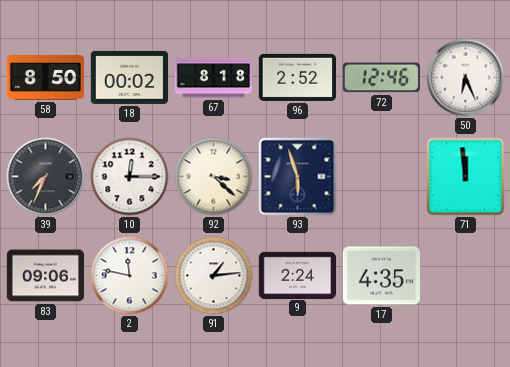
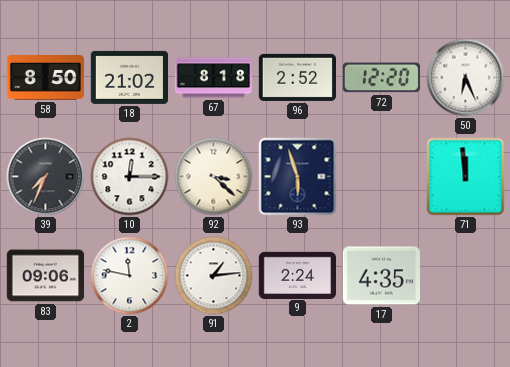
18: 00:02 -> 21:02 (129, 77)
72: 12:46 -> 12:20 (381, 78)
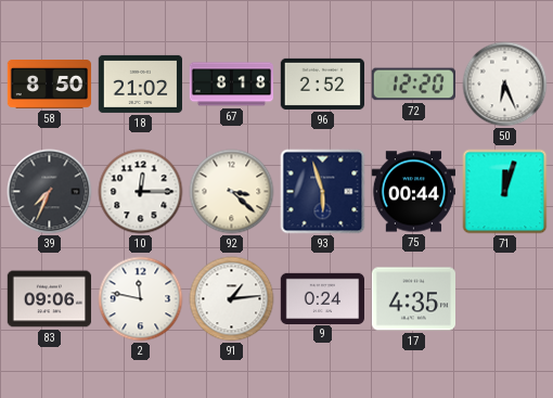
75: none -> 00:44 (413, 192)
71: 11:59 -> 12:03 (505, 192)
9: 2:24 -> 0:24 (323, 298)
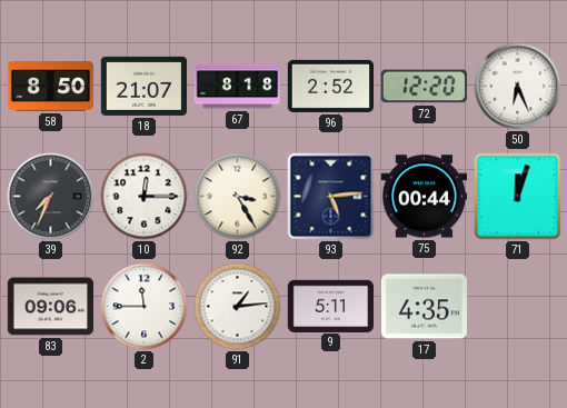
18: 21:02 -> 21:07 (143, 86)
92: 3:22 -> 3:25 (238, 197)
93: 5:57 -> 5:14 (331, 197)
2: 11:47 -> 11:45 (145, 307)
9: 0:24 -> 5:11 (331, 306)
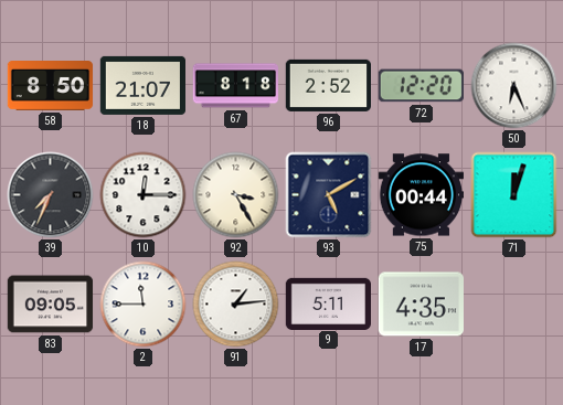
93: 5:14 -> 5:10 (329, 195)
83: 09:06 -> 09:05 (51, 305)
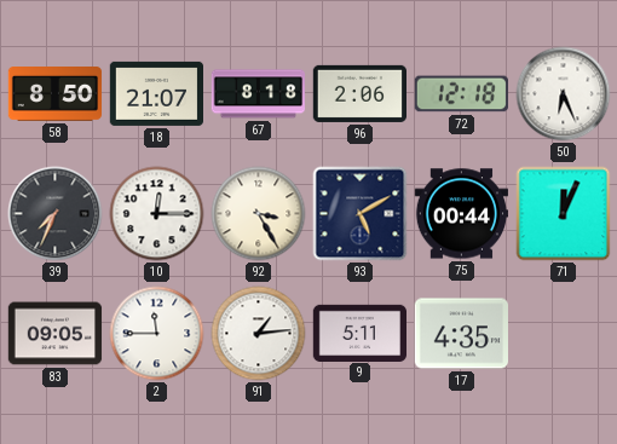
96: 2:52 -> 2:06 (359, 93)
72: 12:20 -> 12:18 (461, 94)
71: 12:03 -> 12:04 (564, 214)
